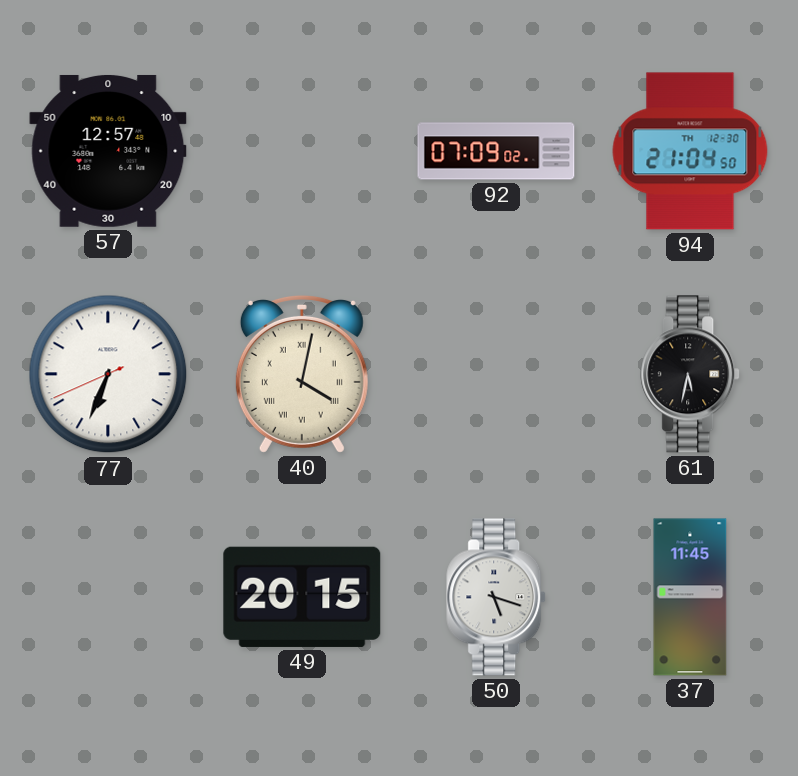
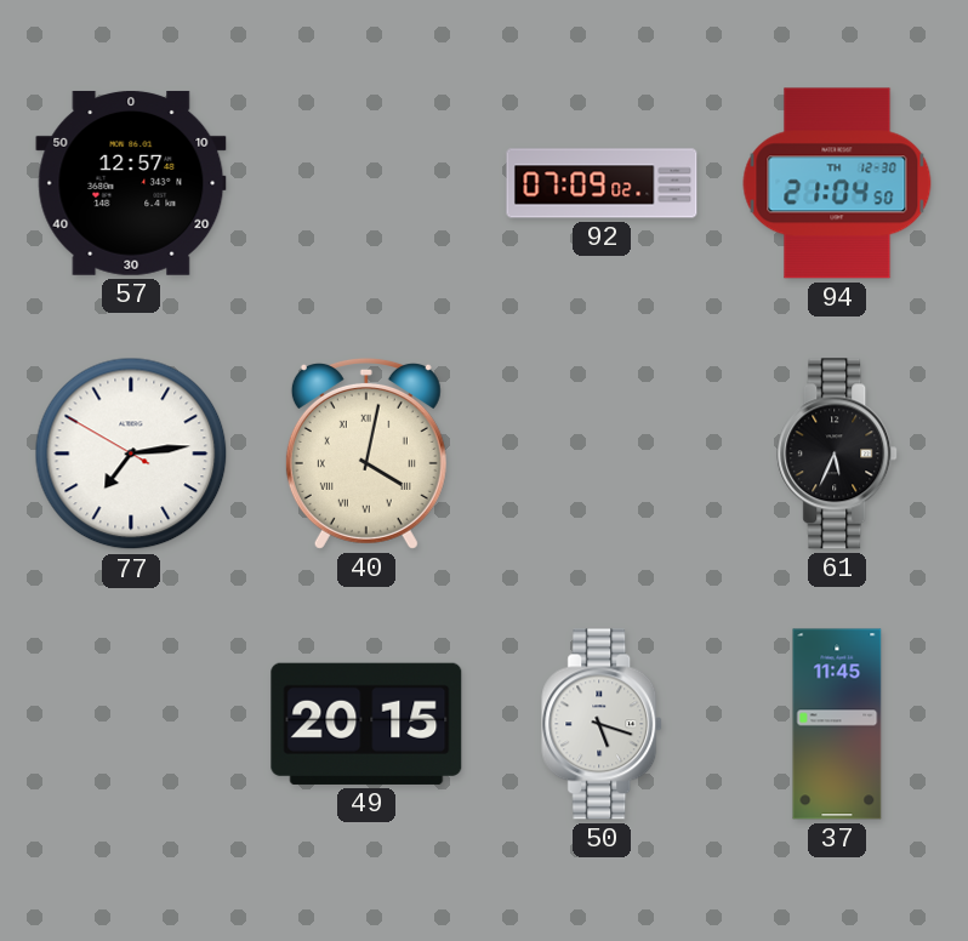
77: 6:33 -> 7:13 (131, 454)
61: 5:32 -> 5:34 (838, 454)
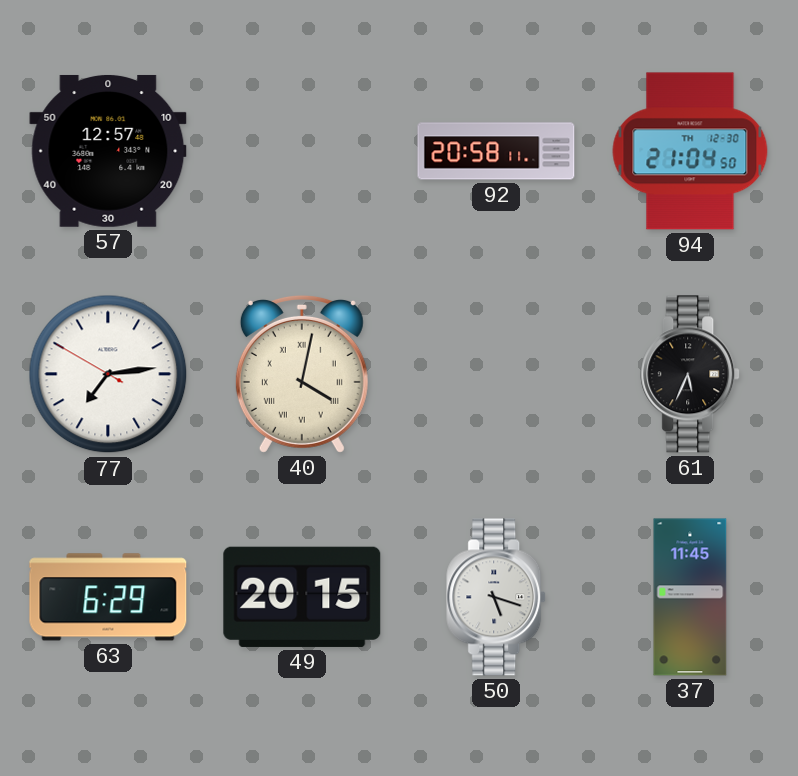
92: 07:09 -> 20:58 (496, 151)
63: none -> 6:29 (108, 597)
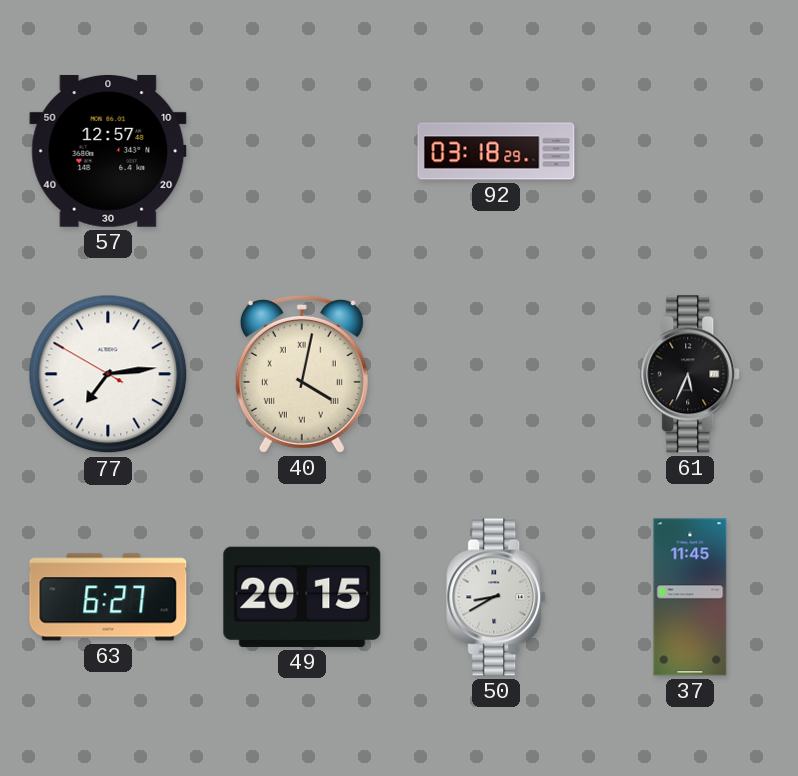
92: 20:58 -> 03:18 (496, 151)
94: 21:04 -> none (690, 151)
63: 6:29 -> 6:27 (108, 597)
50: 5:18 -> 8:40 (497, 597)
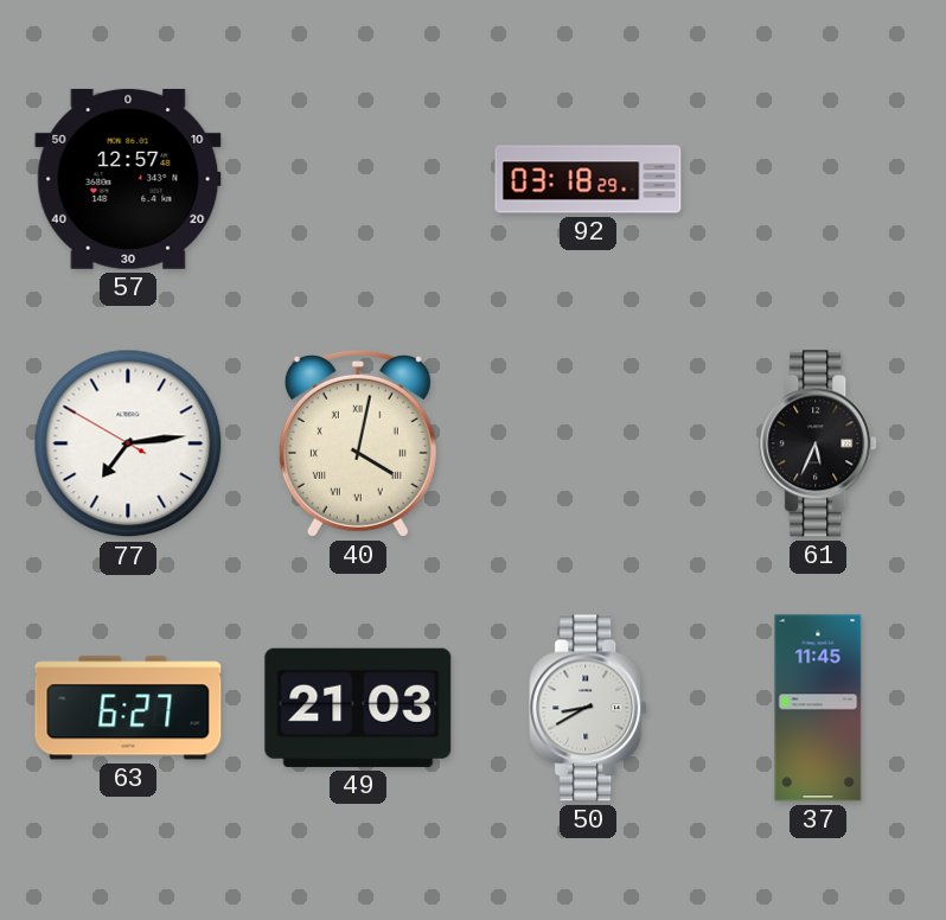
49: 20:15 -> 21:03 (358, 708)
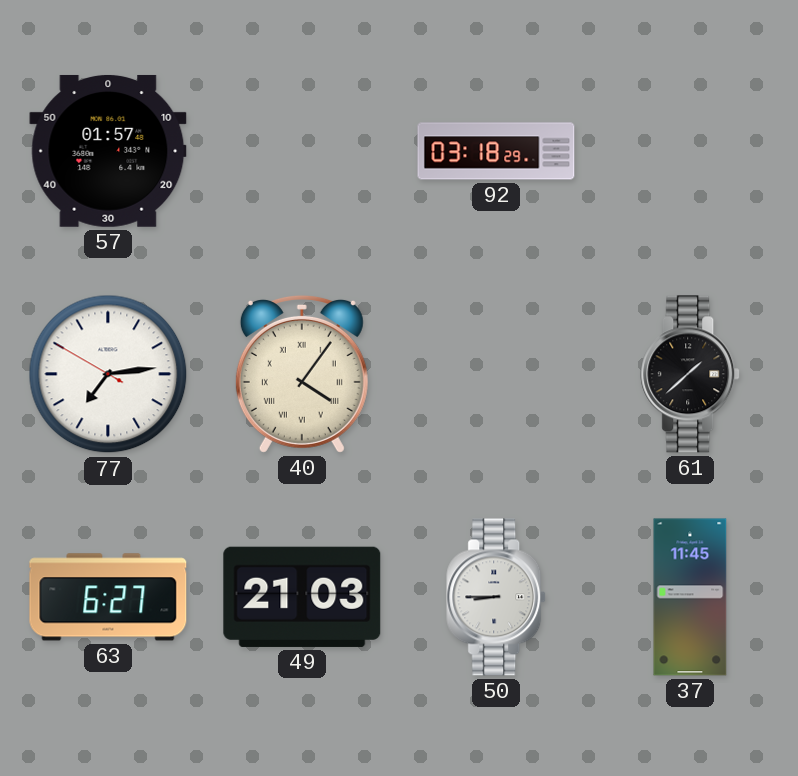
57: 12:57 -> 01:57 (108, 151)
40: 4:02 -> 4:06 (302, 374)
61: 5:34 -> 1:38 (691, 374)
50: 8:40 -> 8:45 (497, 597)
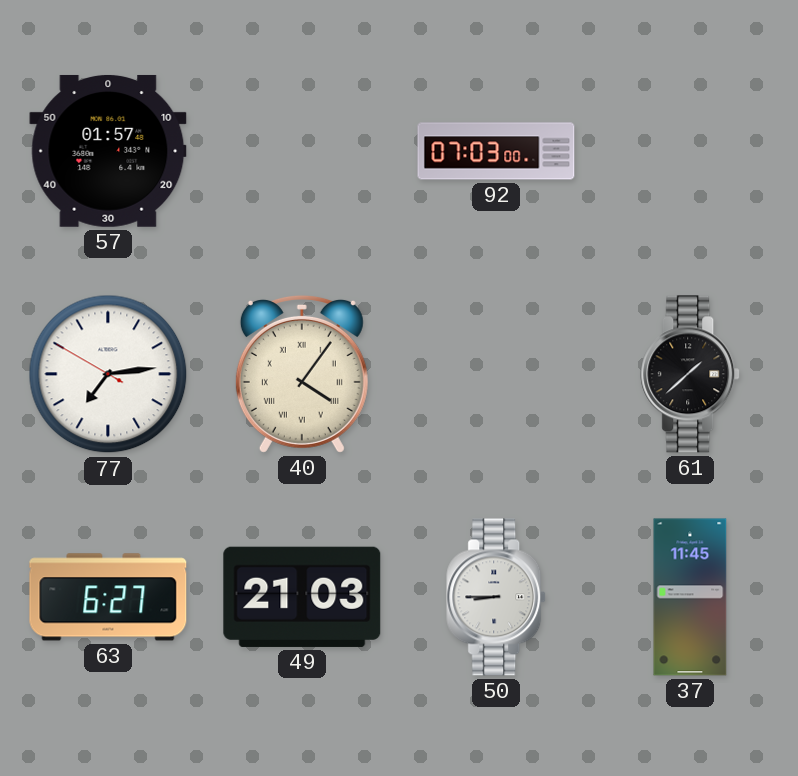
92: 03:18 -> 07:03 (496, 151)
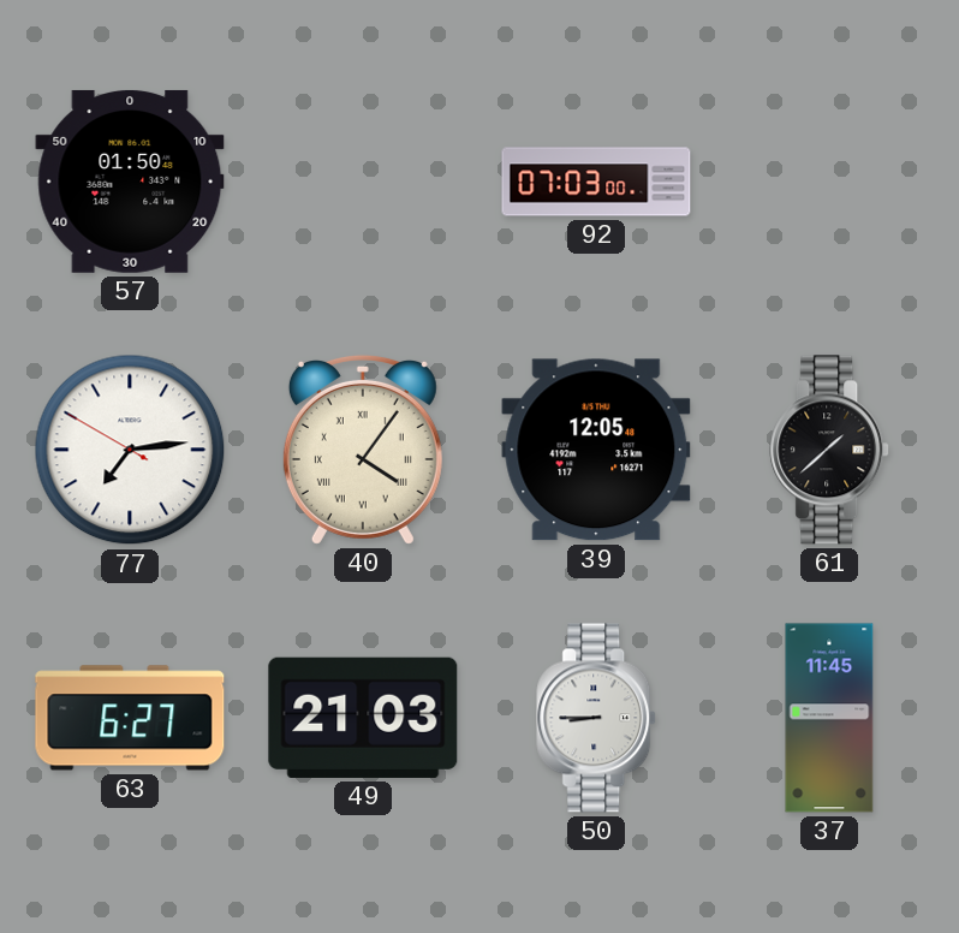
57: 01:57 -> 01:50 (130, 182)
39: none -> 12:05 (596, 450)
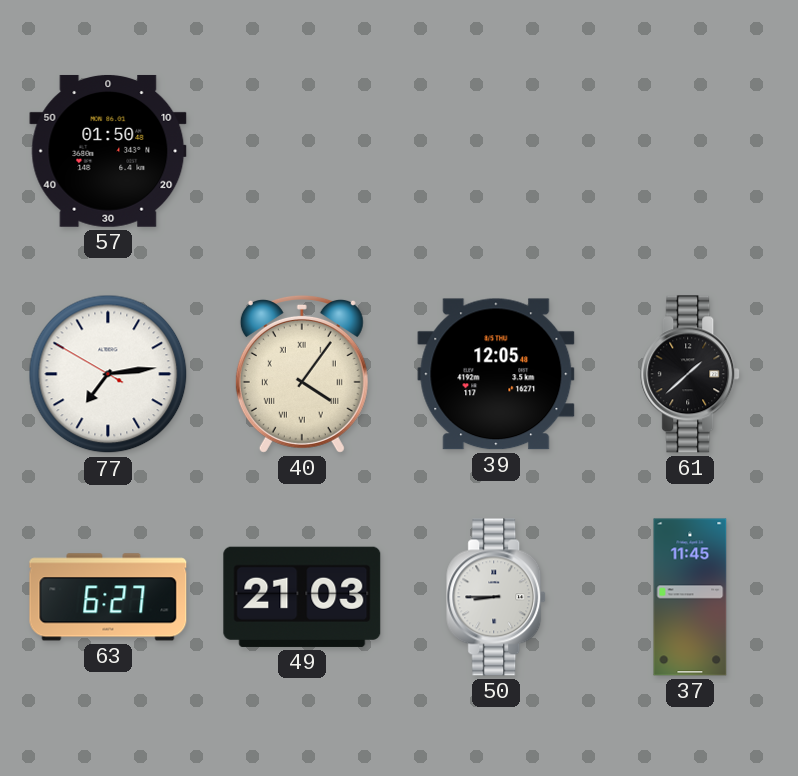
92: 07:03 -> none (596, 182)
